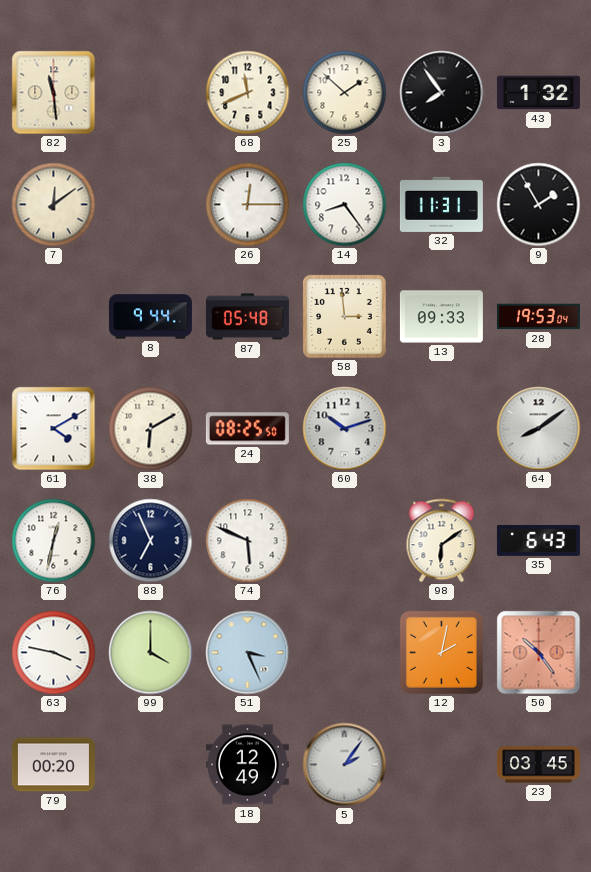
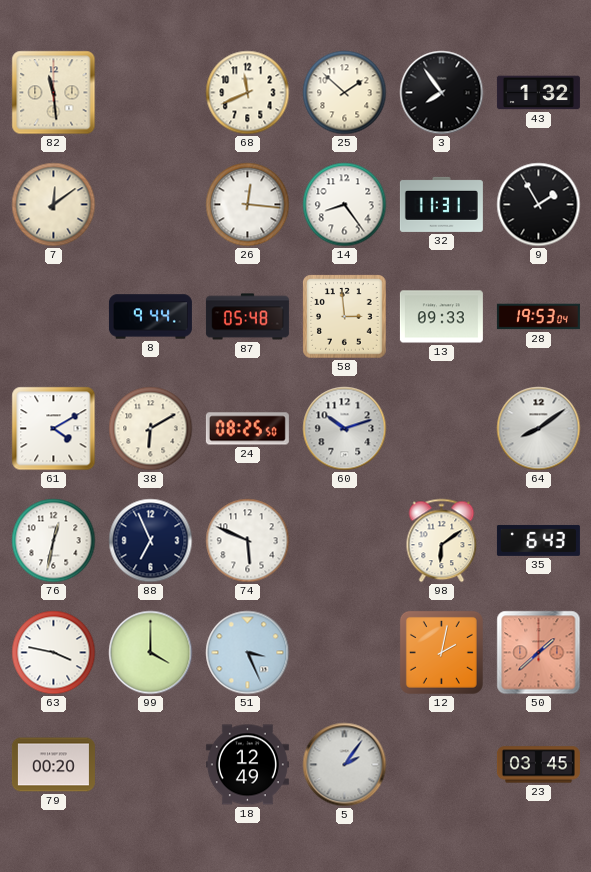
26: 12:15 -> 12:16 (248, 205)
50: 10:24 -> 1:38 (539, 653)
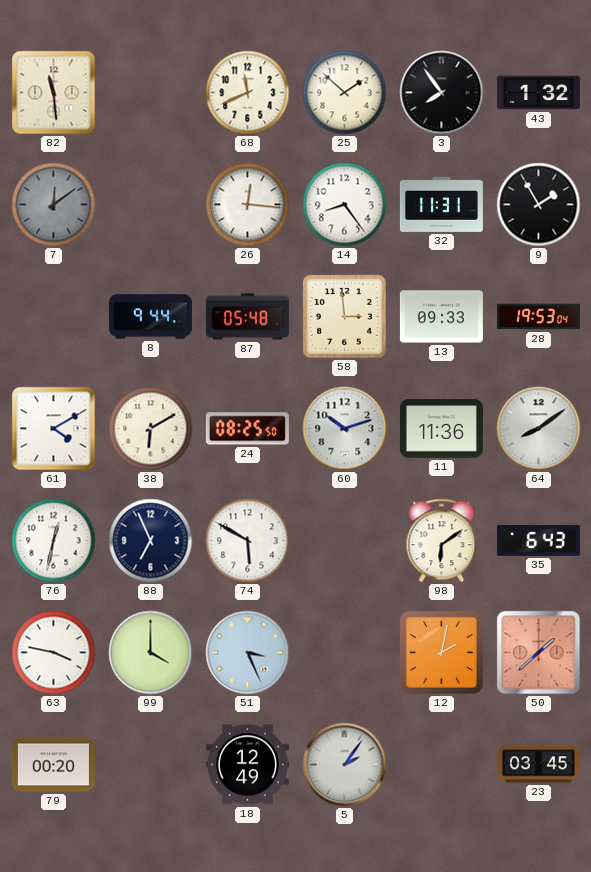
7 dial: cream -> grey (54, 205)
11: none -> 11:36 (441, 429)
74: 5:49 -> 5:50 (248, 541)
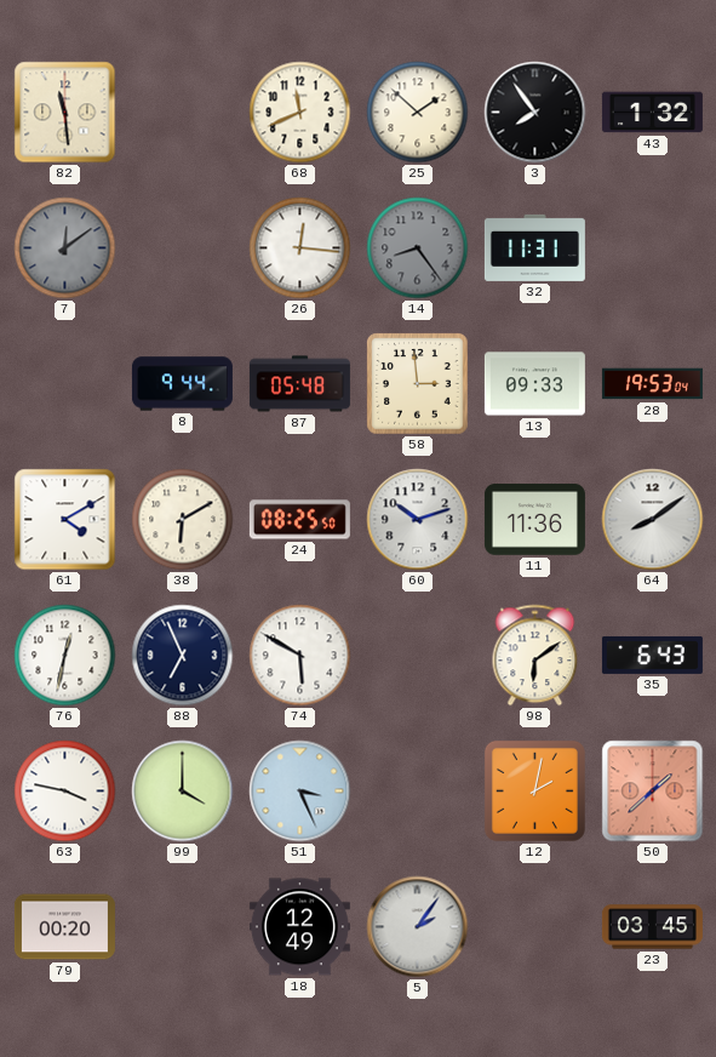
14 dial: white -> grey (418, 248)
9: 1:55 -> none (539, 205)
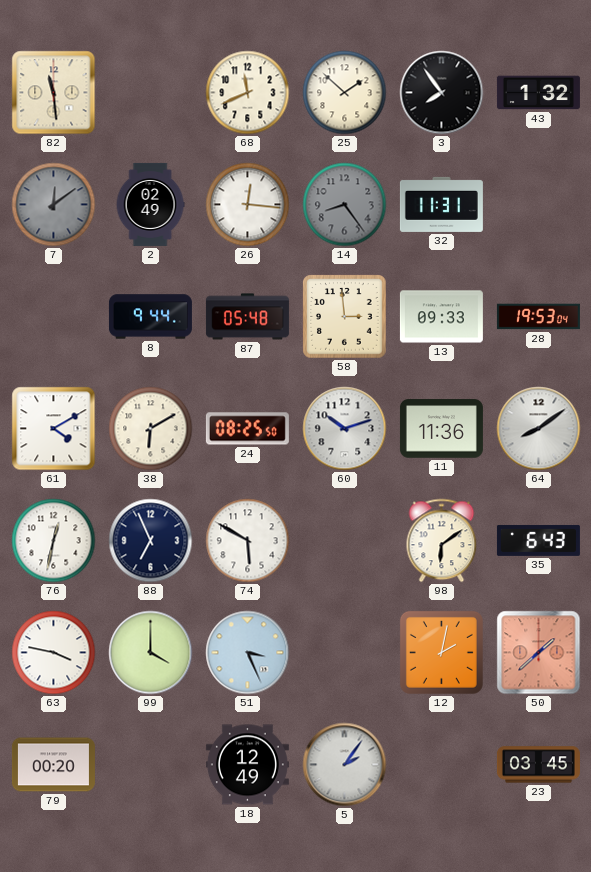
2: none -> 02:49 (150, 204)
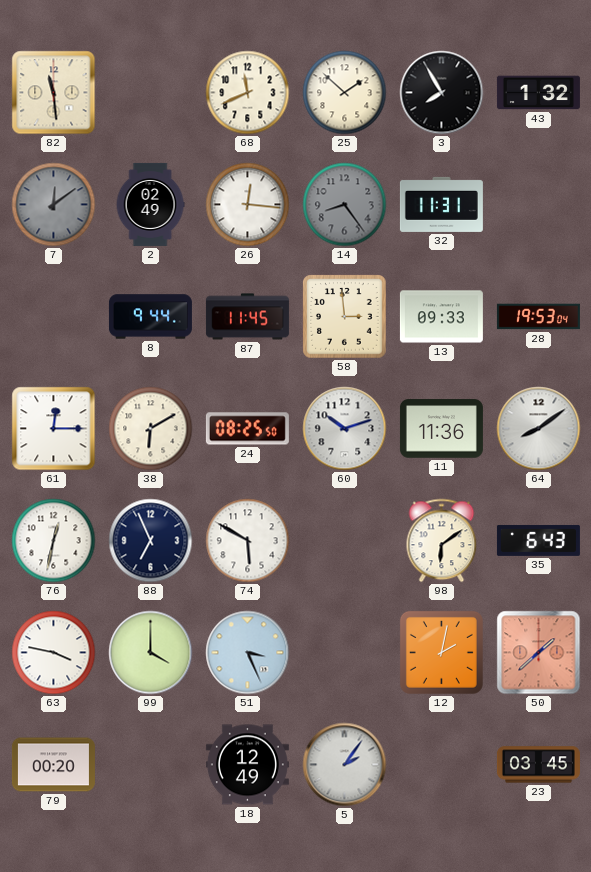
3: 7:54 -> 7:55 (442, 93)
87: 05:48 -> 11:45 (247, 317)
61: 4:10 -> 12:15 (54, 429)
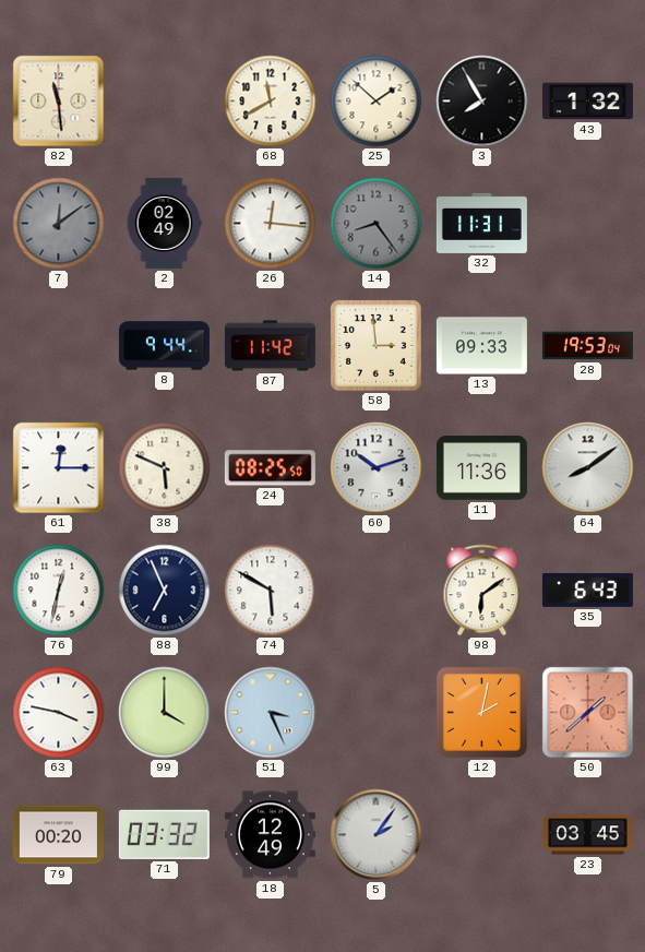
68: 11:41 -> 11:40 (271, 102)
87: 11:45 -> 11:42 (270, 346)
38: 6:10 -> 5:49 (165, 468)
71: none -> 03:32 (164, 834)
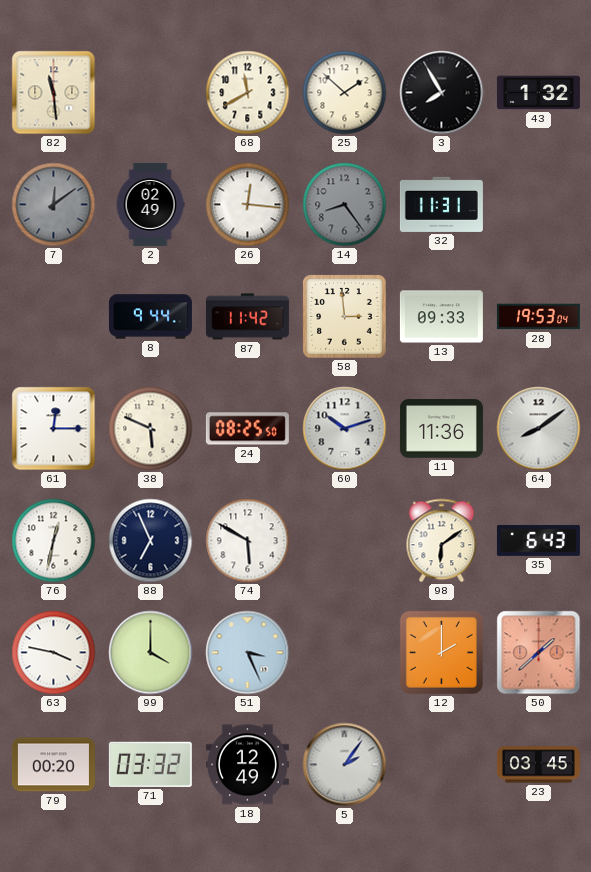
12: 2:02 -> 2:00 (441, 652)
